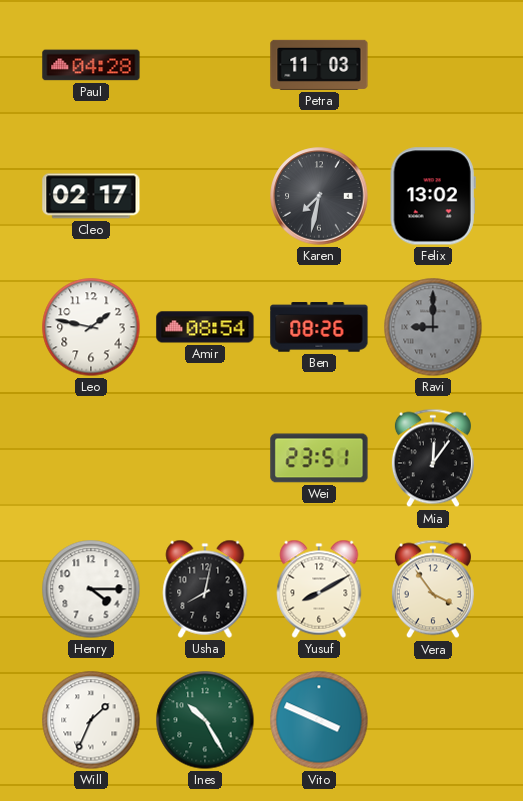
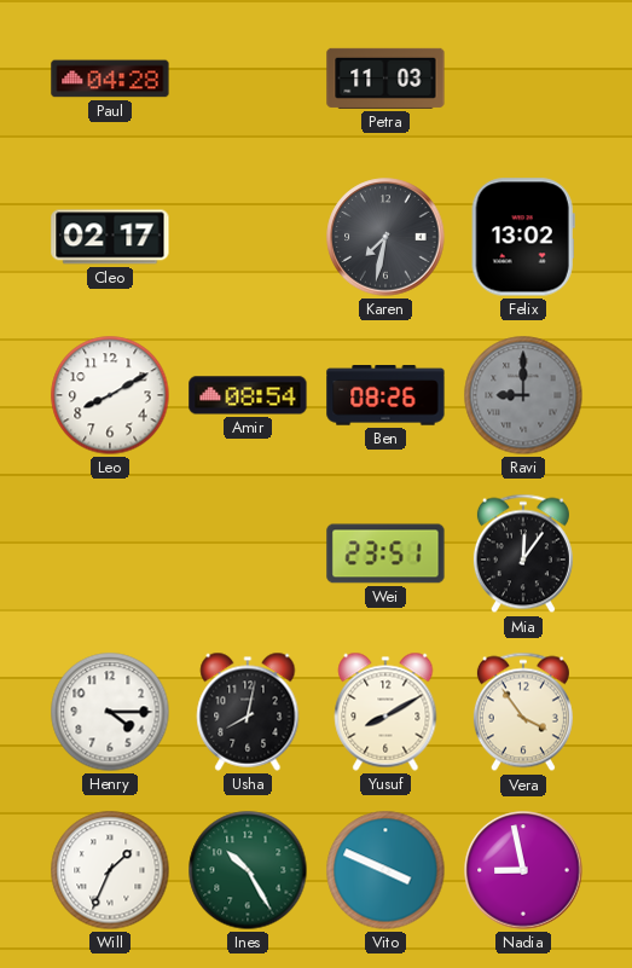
Leo: 1:47 -> 8:10 (110, 395)
Nadia: none -> 8:58 (523, 870)
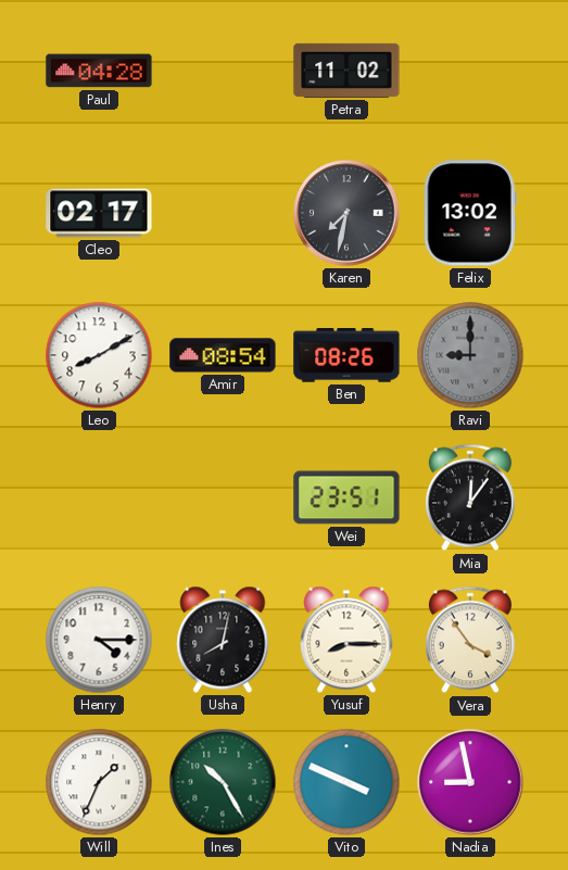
Petra: 11:03 -> 11:02 (346, 71)
Yusuf: 8:10 -> 8:15 (346, 640)
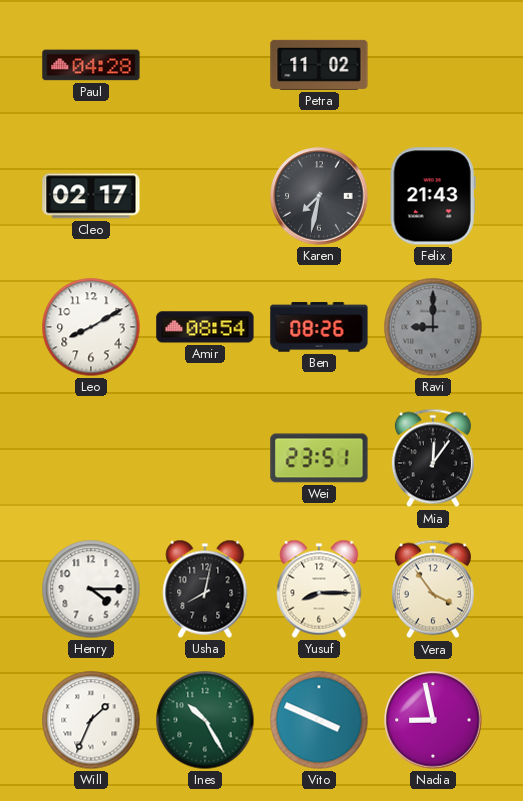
Felix: 13:02 -> 21:43 (433, 196)
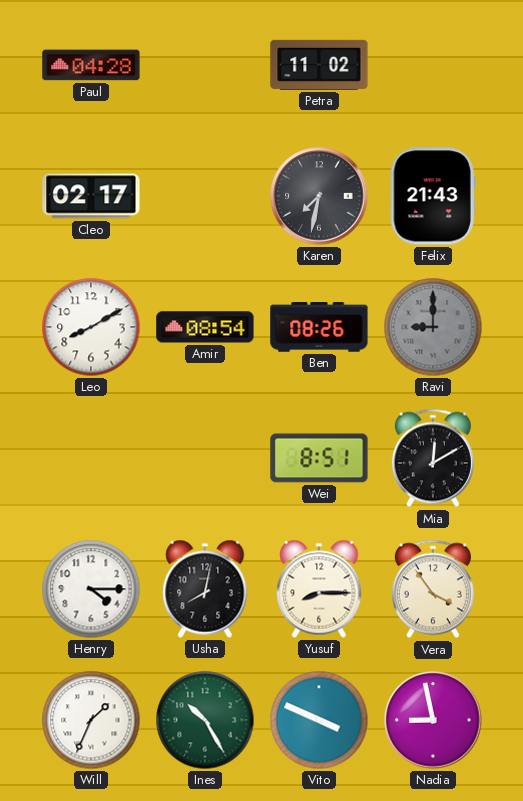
Wei: 23:51 -> 8:51 (319, 458)
Mia: 12:06 -> 12:10 (433, 458)
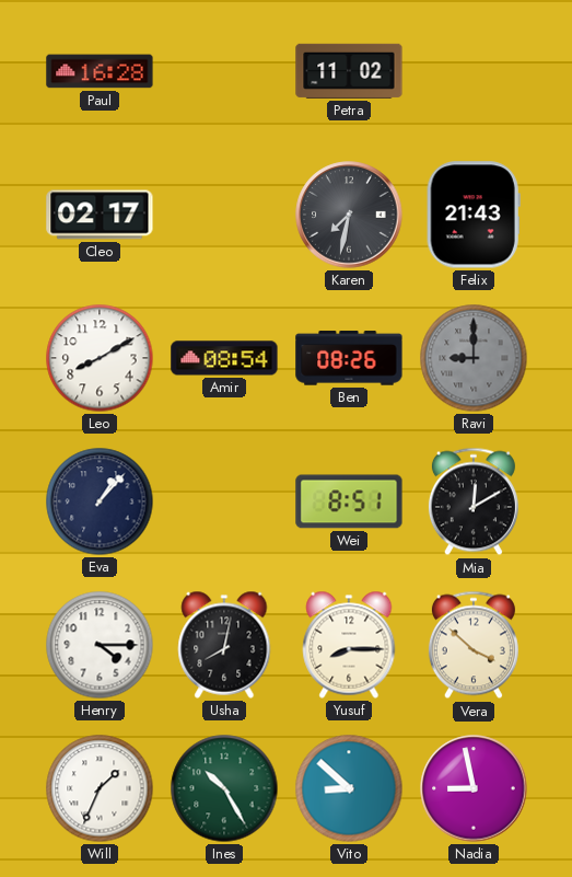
Paul: 04:28 -> 16:28 (100, 71)
Eva: none -> 1:07 (100, 501)
Vera: 3:54 -> 3:52 (474, 645)
Vito: 3:49 -> 8:52 (349, 788)
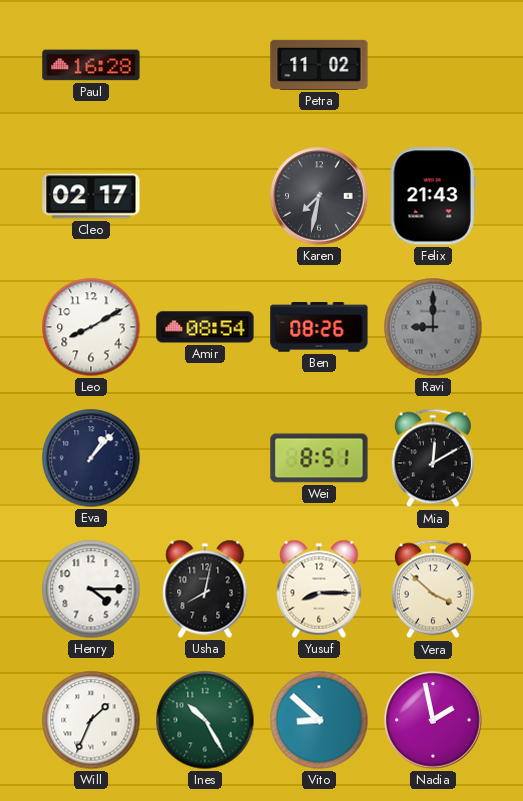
Nadia: 8:58 -> 1:58 (433, 720)
